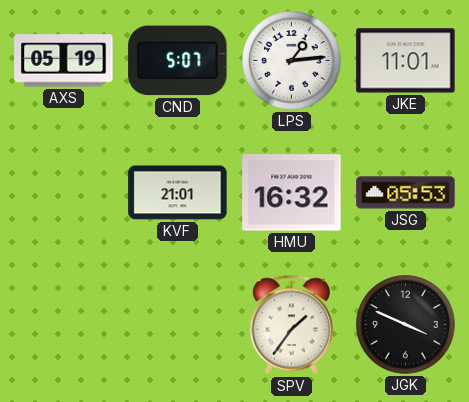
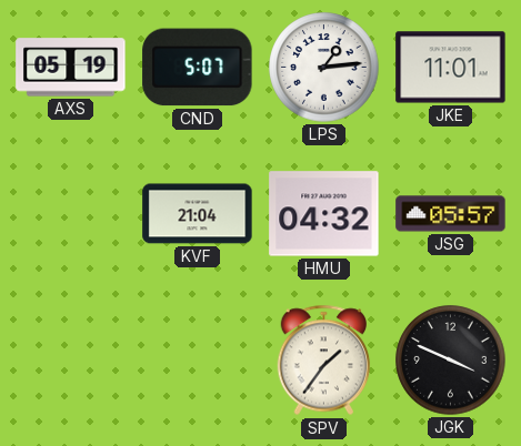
KVF: 21:01 -> 21:04 (198, 214)
HMU: 16:32 -> 04:32 (324, 214)
JSG: 05:53 -> 05:57 (451, 214)
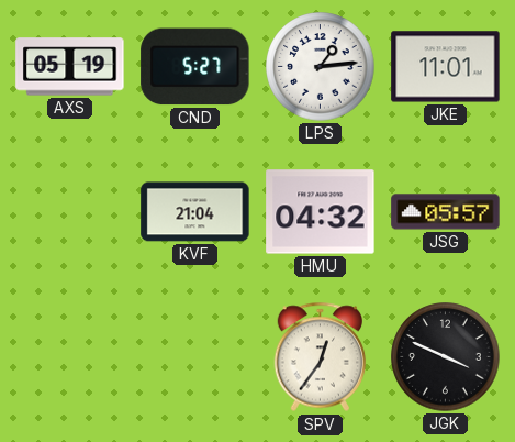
CND: 5:07 -> 5:27 (195, 67)
SPV: 1:36 -> 12:36 (321, 357)
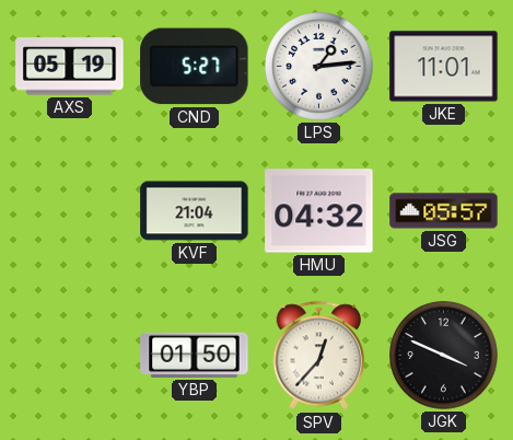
YBP: none -> 01:50 (195, 355)
SPV: 12:36 -> 12:37 (319, 356)
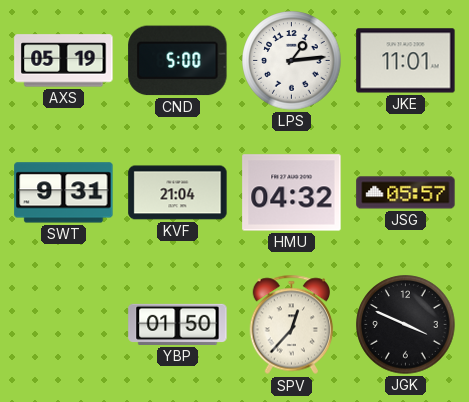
CND: 5:27 -> 5:00 (178, 61)
SWT: none -> 9:31 (64, 193)
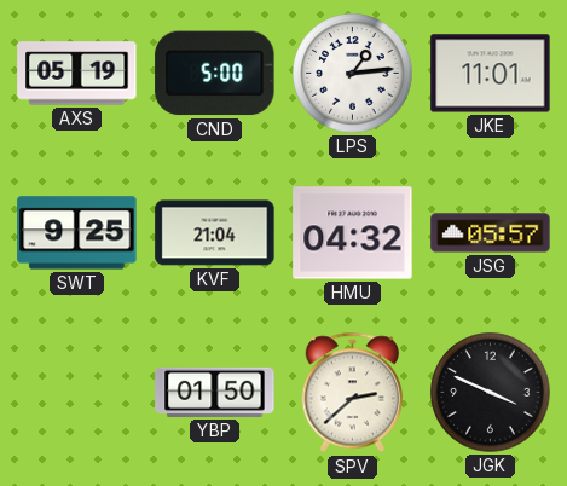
SWT: 9:31 -> 9:25 (77, 233)
SPV: 12:37 -> 2:38 (353, 393)
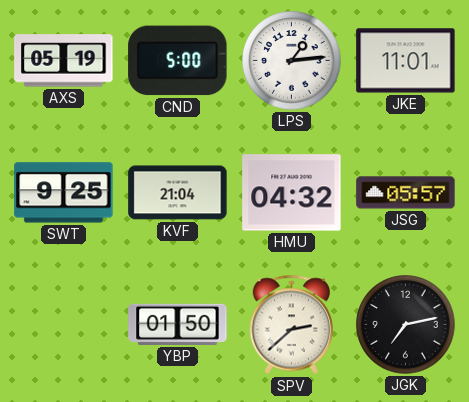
JGK: 3:49 -> 7:13 (406, 325)
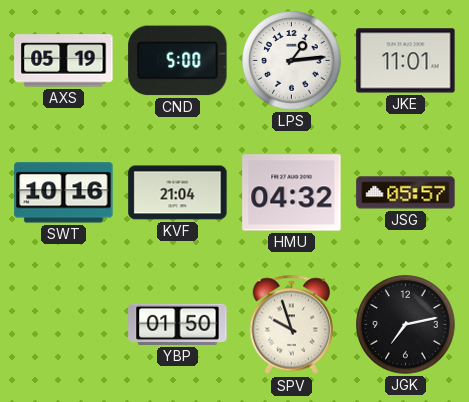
SWT: 9:25 -> 10:16 (64, 193)
SPV: 2:38 -> 9:57 (292, 325)
